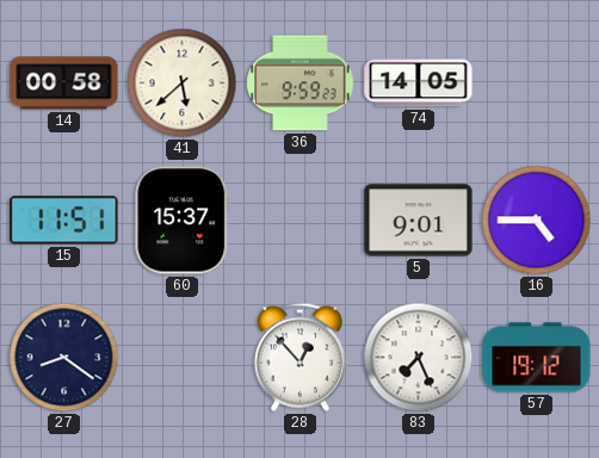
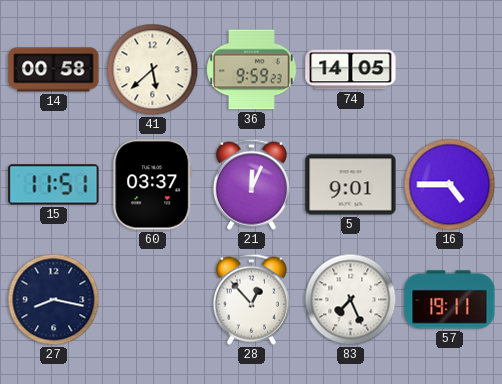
60: 15:37 -> 03:37 (153, 185)
21: none -> 12:04 (251, 184)
27: 8:21 -> 8:17 (54, 300)
57: 19:12 -> 19:11 (450, 300)
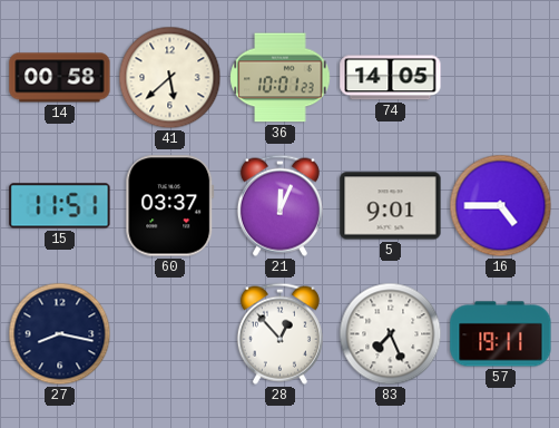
36: 9:59 -> 10:01 (281, 78)
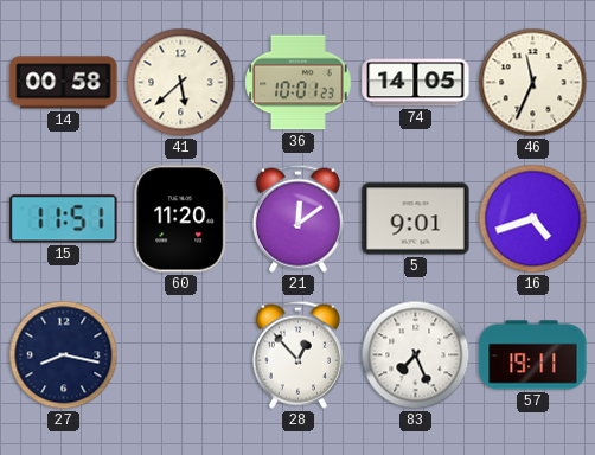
46: none -> 11:34 (533, 83)
60: 03:37 -> 11:20 (181, 219)
21: 12:04 -> 12:09 (297, 218)
16: 4:45 -> 4:42 (533, 219)
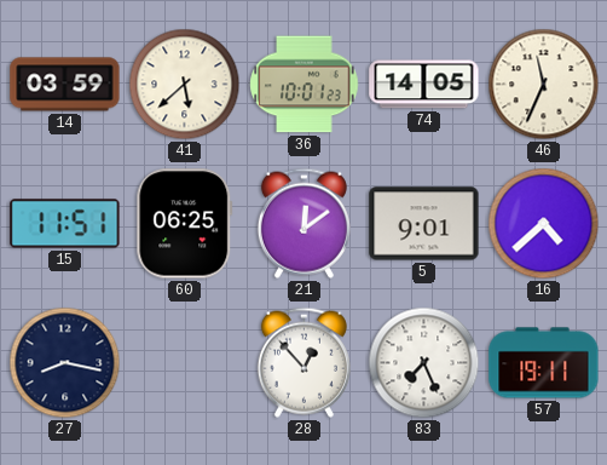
14: 00:58 -> 03:59 (65, 85)
60: 11:20 -> 06:25 (185, 224)
16: 4:42 -> 4:38 (544, 224)
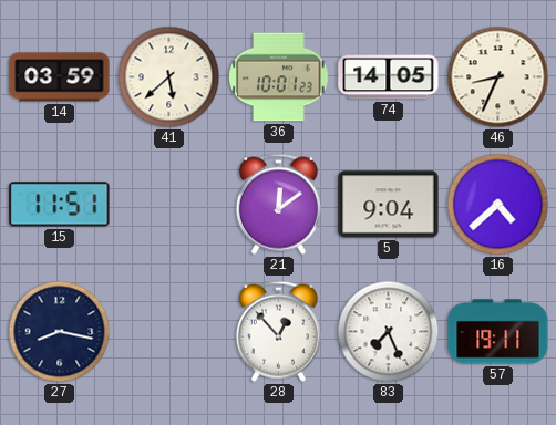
46: 11:34 -> 8:34 (498, 77)
60: 06:25 -> none (185, 224)
5: 9:01 -> 9:04 (389, 205)
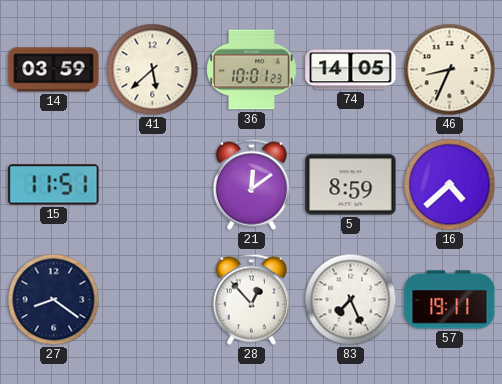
5: 9:04 -> 8:59 (351, 185)
27: 8:17 -> 8:21 (54, 300)
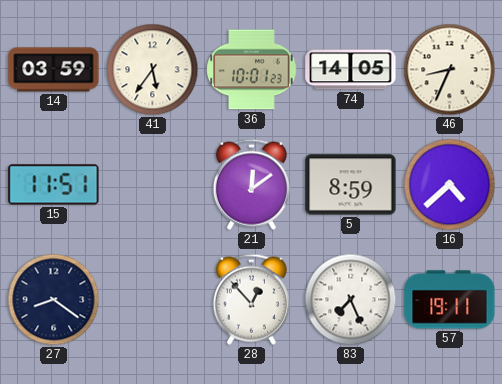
41: 5:38 -> 5:36 (153, 70)
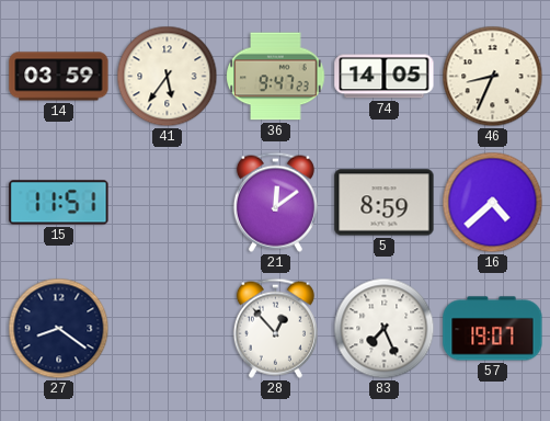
36: 10:01 -> 9:47 (276, 77)
57: 19:11 -> 19:07 (493, 329)
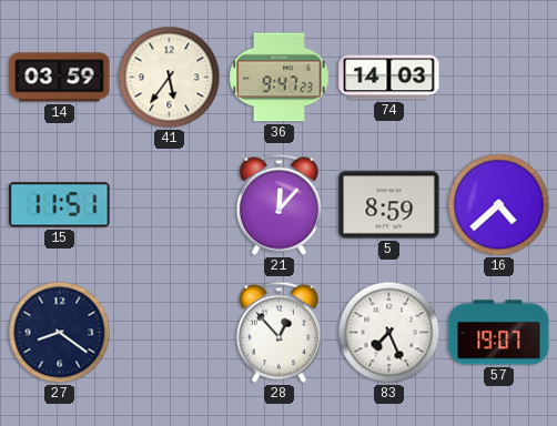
74: 14:05 -> 14:03 (389, 78)
46: 8:34 -> none (493, 77)
21: 12:09 -> 12:07 (278, 204)
